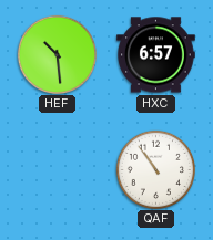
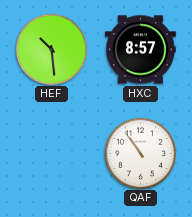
HXC: 6:57 -> 8:57 (141, 50)
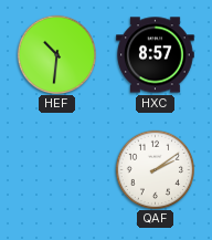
HEF: 10:29 -> 10:31 (56, 54)
QAF: 10:54 -> 2:09 (155, 169)
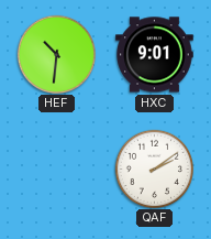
HXC: 8:57 -> 9:01 (155, 55)
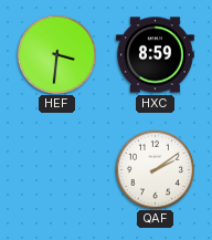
HEF: 10:31 -> 3:31 (56, 54)
HXC: 9:01 -> 8:59 (156, 55)
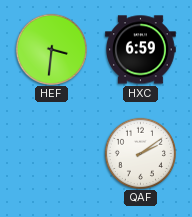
HXC: 8:59 -> 6:59 (141, 50)
